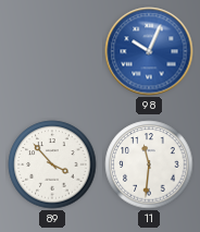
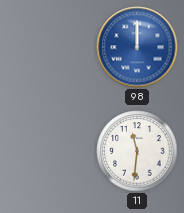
98: 10:04 -> 12:00 (137, 47)
89: 3:53 -> none (52, 164)
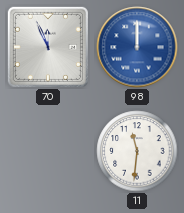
70: none -> 11:56 (48, 47)
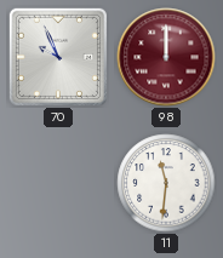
70: 11:56 -> 9:56 (58, 57)
98 dial: blue -> burgundy (166, 57)
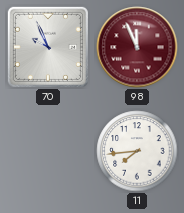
98: 12:00 -> 11:56 (137, 47)
11: 11:31 -> 7:44 (137, 151)
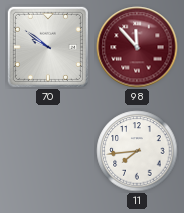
70: 9:56 -> 9:51 (48, 47)
98: 11:56 -> 11:53 (137, 47)
